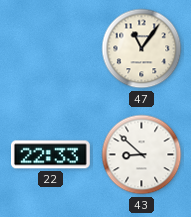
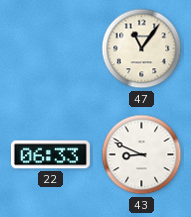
22: 22:33 -> 06:33 (50, 155)
43: 8:52 -> 8:49 (142, 155)
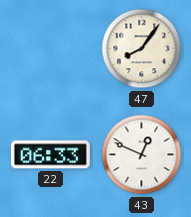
47: 11:06 -> 8:06 (142, 49)
43: 8:49 -> 12:49 (142, 155)
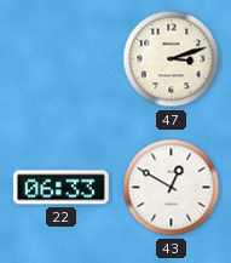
47: 8:06 -> 3:12 (172, 59)
43: 12:49 -> 12:50 (172, 188)
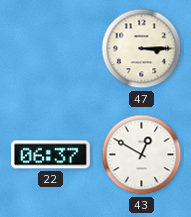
47: 3:12 -> 3:15 (142, 49)
22: 06:33 -> 06:37 (50, 155)
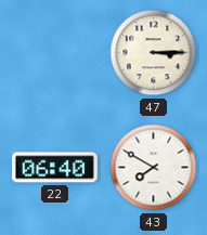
22: 06:37 -> 06:40 (54, 168)
43: 12:50 -> 7:50 (154, 168)
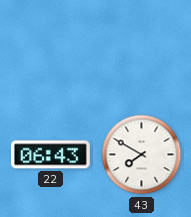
47: 3:15 -> none (154, 53)
22: 06:40 -> 06:43 (50, 155)
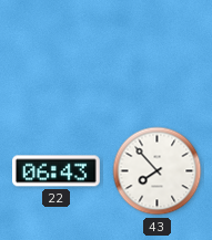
43: 7:50 -> 7:53 (158, 171)
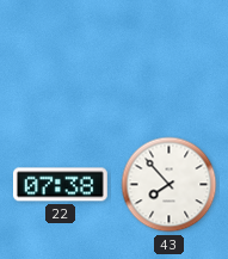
22: 06:43 -> 07:38 (60, 185)
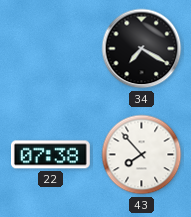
34: none -> 7:20 (142, 49)
